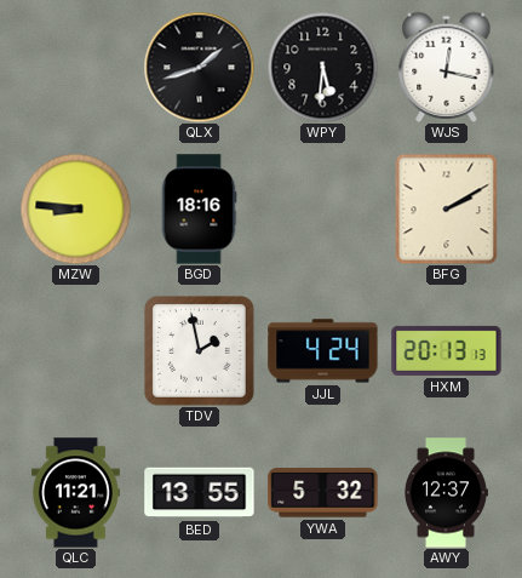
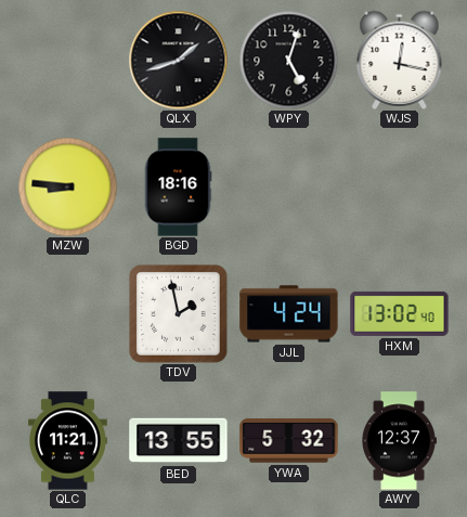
WPY: 5:31 -> 5:03 (288, 60)
BFG: 2:10 -> none (447, 208)
HXM: 20:13 -> 13:02 (400, 313)
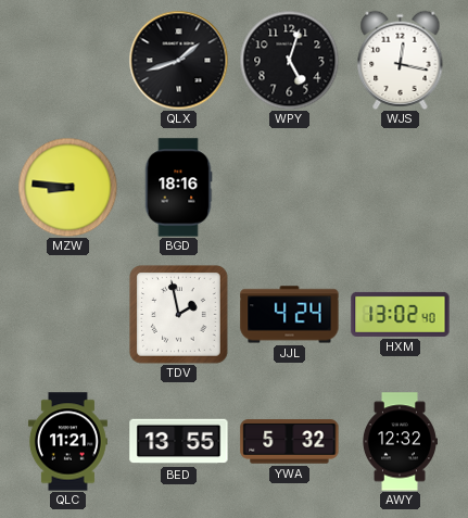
AWY: 12:37 -> 12:32 (400, 442)
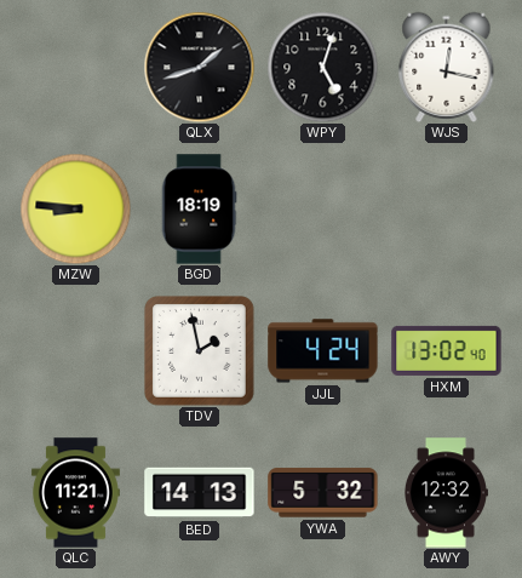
BGD: 18:16 -> 18:19 (199, 210)
BED: 13:55 -> 14:13 (200, 493)
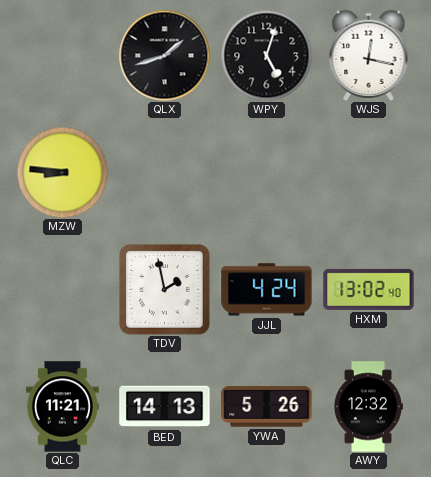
BGD: 18:19 -> none (199, 210)
YWA: 5:32 -> 5:26 (267, 407)
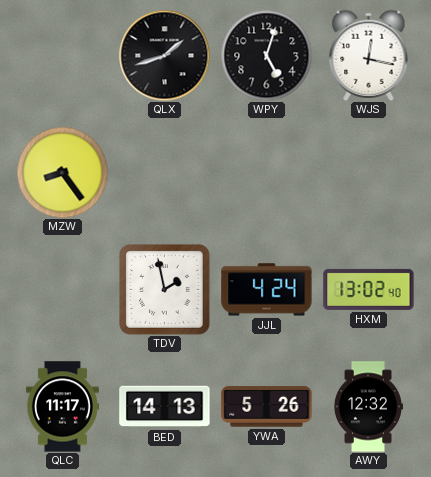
MZW: 8:46 -> 8:24 (62, 172)
QLC: 11:21 -> 11:17 (62, 407)
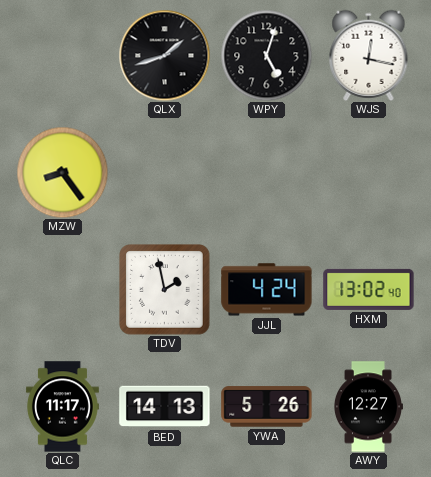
AWY: 12:32 -> 12:27 (368, 407)
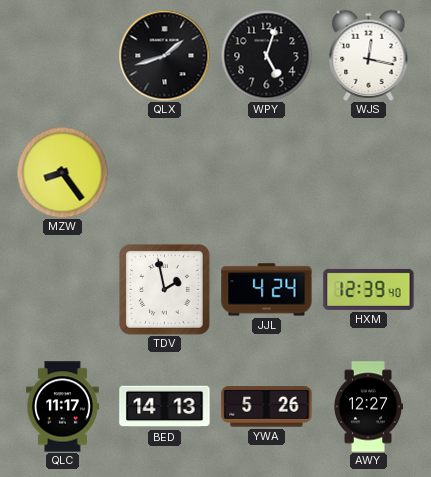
HXM: 13:02 -> 12:39 (369, 289)
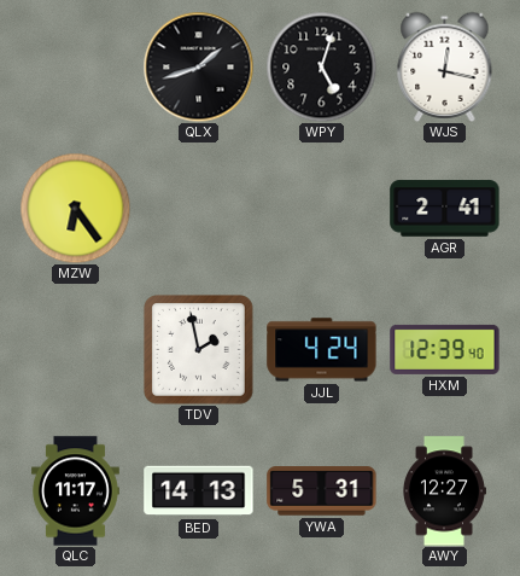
MZW: 8:24 -> 6:24 (75, 208)
AGR: none -> 2:41 (445, 209)
YWA: 5:26 -> 5:31 (322, 491)
